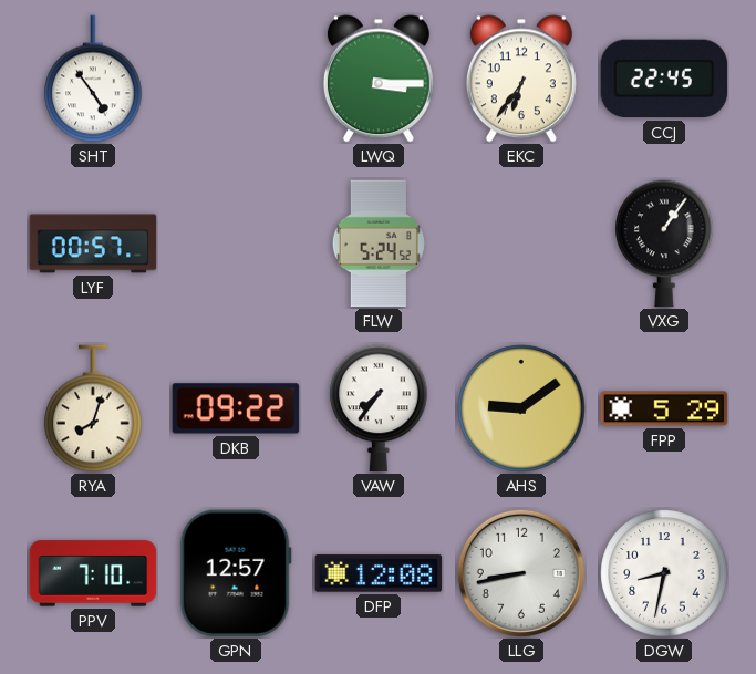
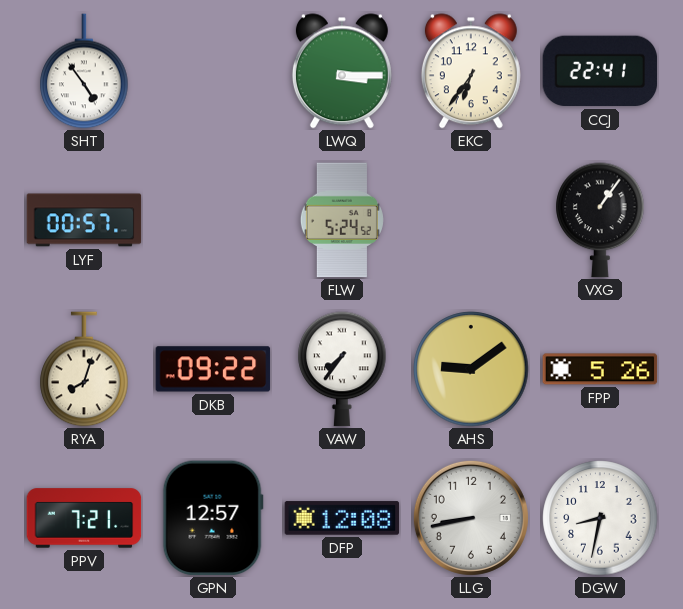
CCJ: 22:45 -> 22:41 (600, 71)
FPP: 5:29 -> 5:26 (600, 369)
PPV: 7:10 -> 7:21 (84, 518)
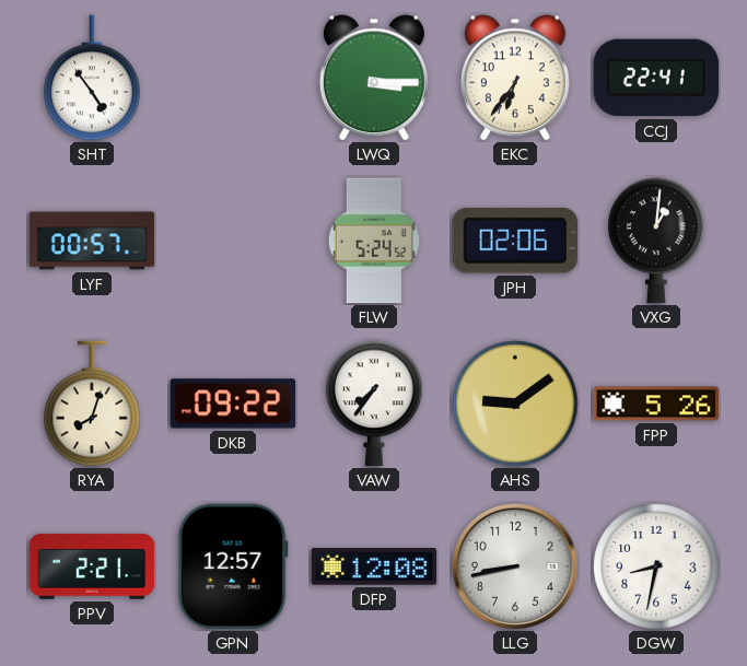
JPH: none -> 02:06 (514, 242)
VXG: 1:06 -> 1:01 (656, 241)
PPV: 7:21 -> 2:21 (92, 566)
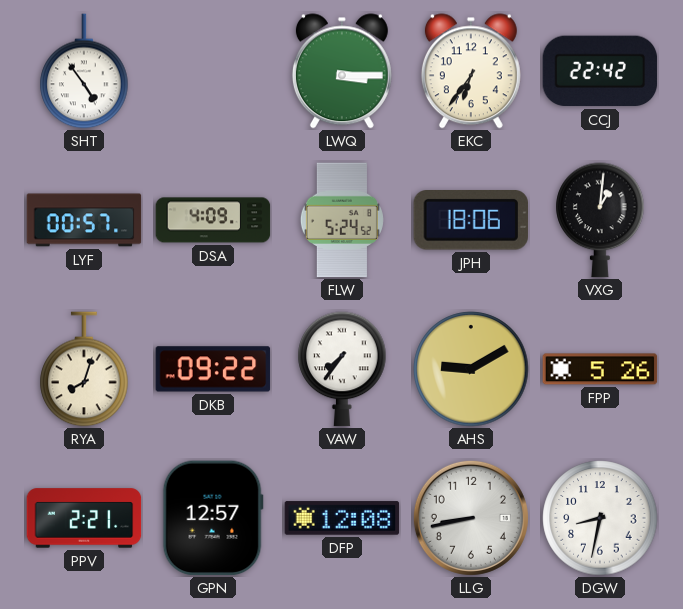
CCJ: 22:41 -> 22:42 (600, 71)
DSA: none -> 4:09 (213, 220)
JPH: 02:06 -> 18:06 (470, 221)
AHS: 9:09 -> 9:10 (471, 369)
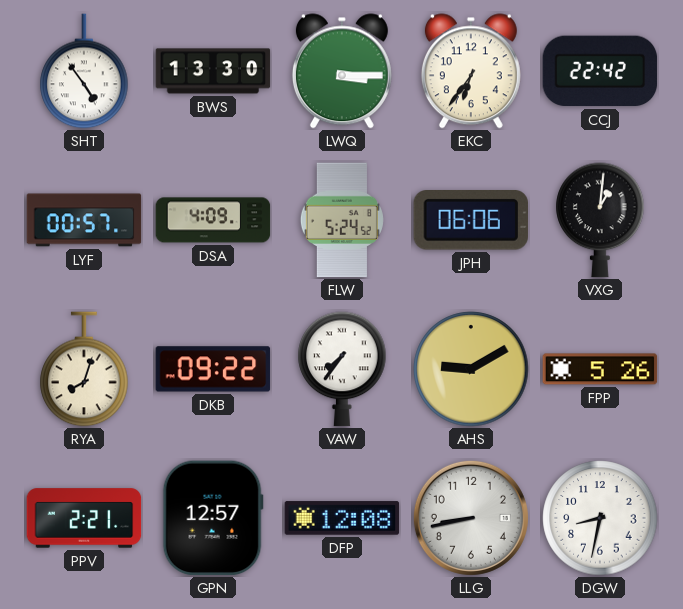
BWS: none -> 13:30 (213, 71)
JPH: 18:06 -> 06:06 (470, 221)
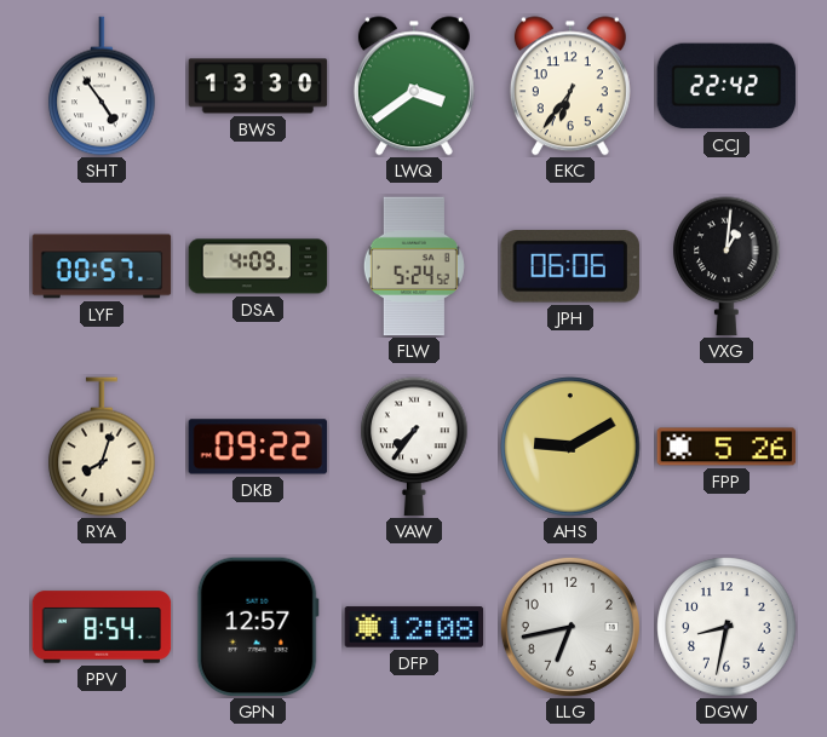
LWQ: 3:15 -> 3:39 (414, 86)
PPV: 2:21 -> 8:54 (102, 627)
LLG: 8:43 -> 6:43 (570, 627)
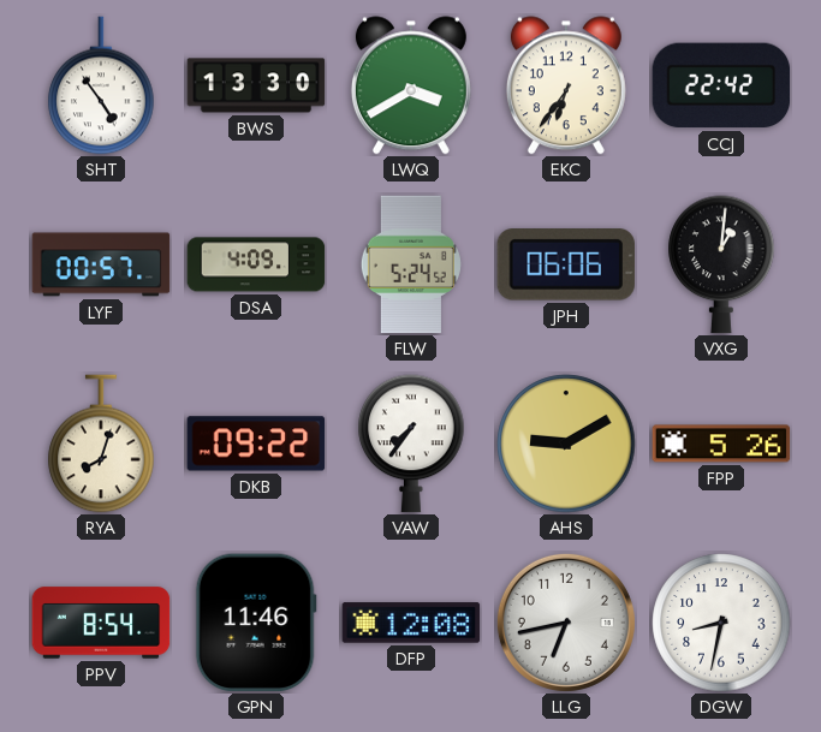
LWQ: 3:39 -> 3:40 (411, 85)
GPN: 12:57 -> 11:46 (256, 623)
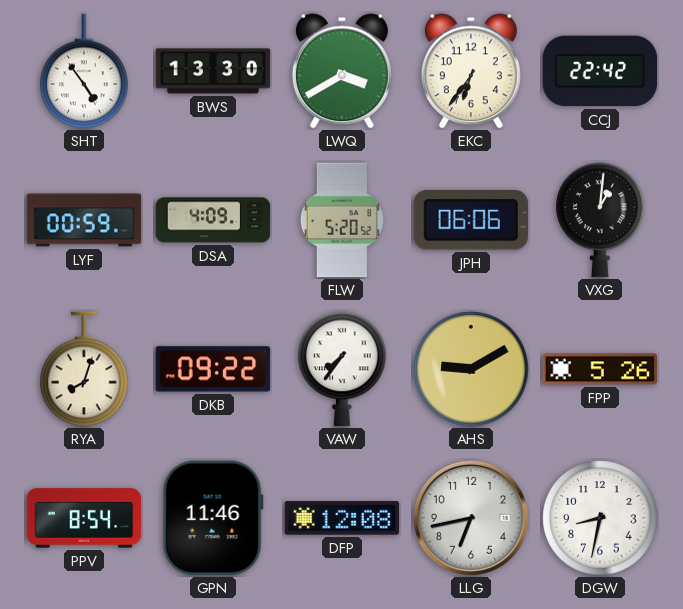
LYF: 00:57 -> 00:59 (84, 220)
FLW: 5:24 -> 5:20 (342, 220)
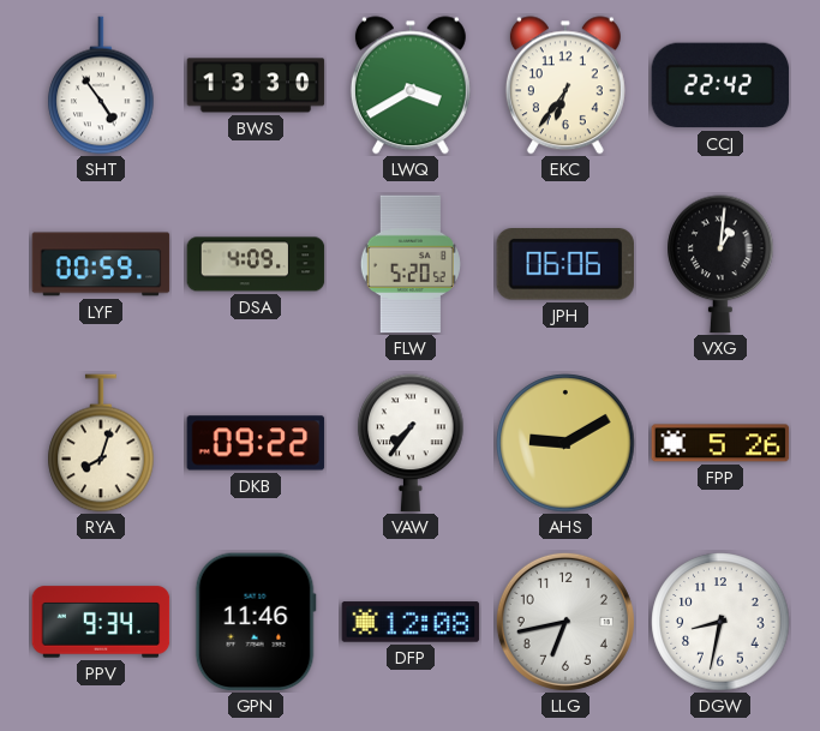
PPV: 8:54 -> 9:34 (101, 622)
